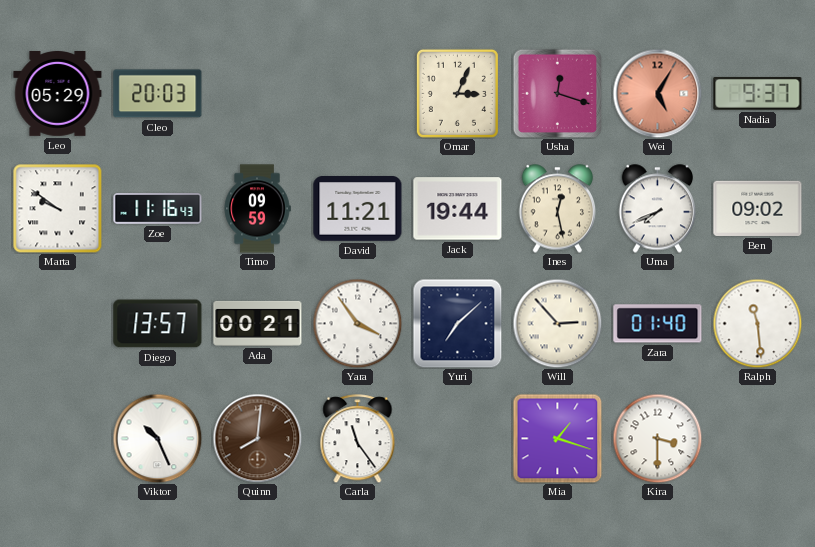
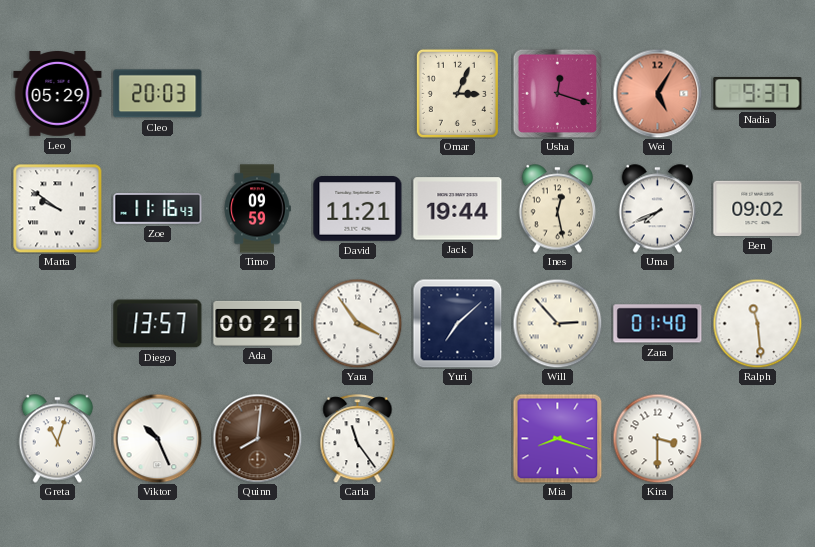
Greta: none -> 11:03 (58, 439)
Mia: 1:18 -> 8:18 (557, 438)
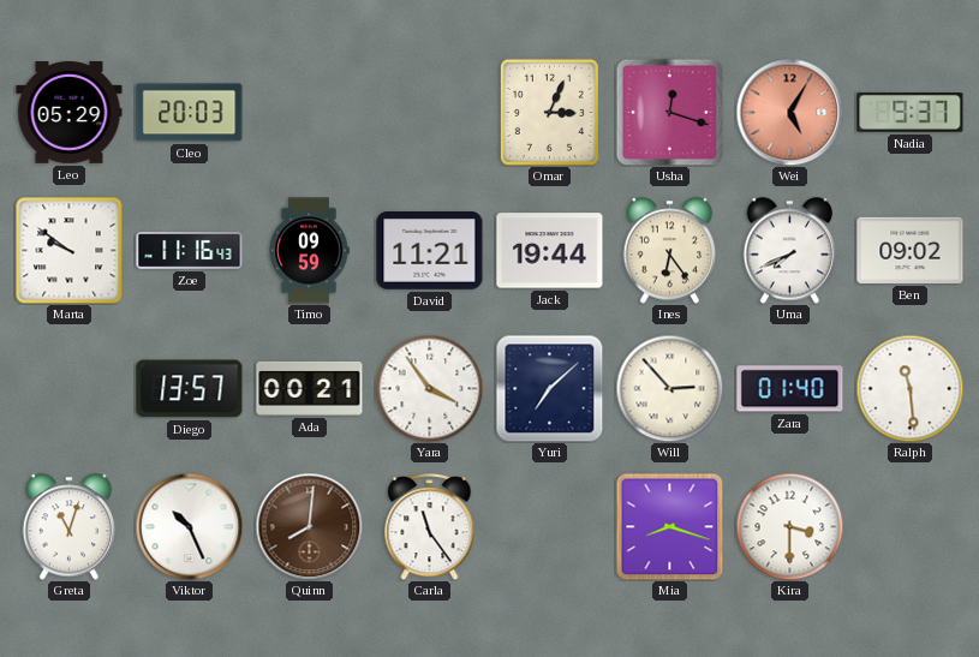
Ines: 12:28 -> 6:24 (670, 251)
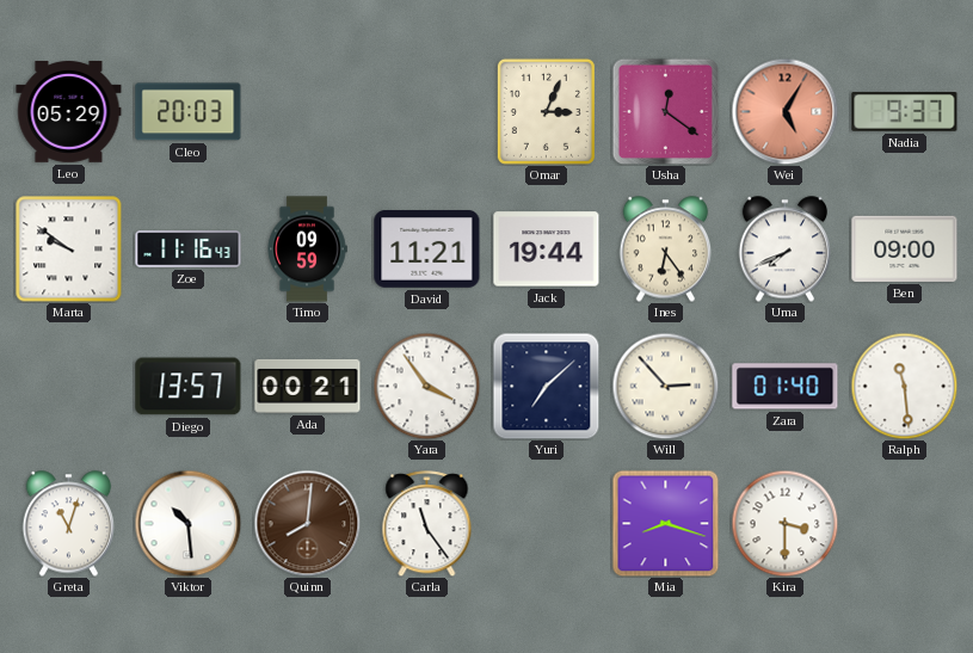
Usha: 12:18 -> 12:21 (665, 111)
Ben: 09:02 -> 09:00 (905, 248)
Viktor: 10:26 -> 10:29 (187, 523)
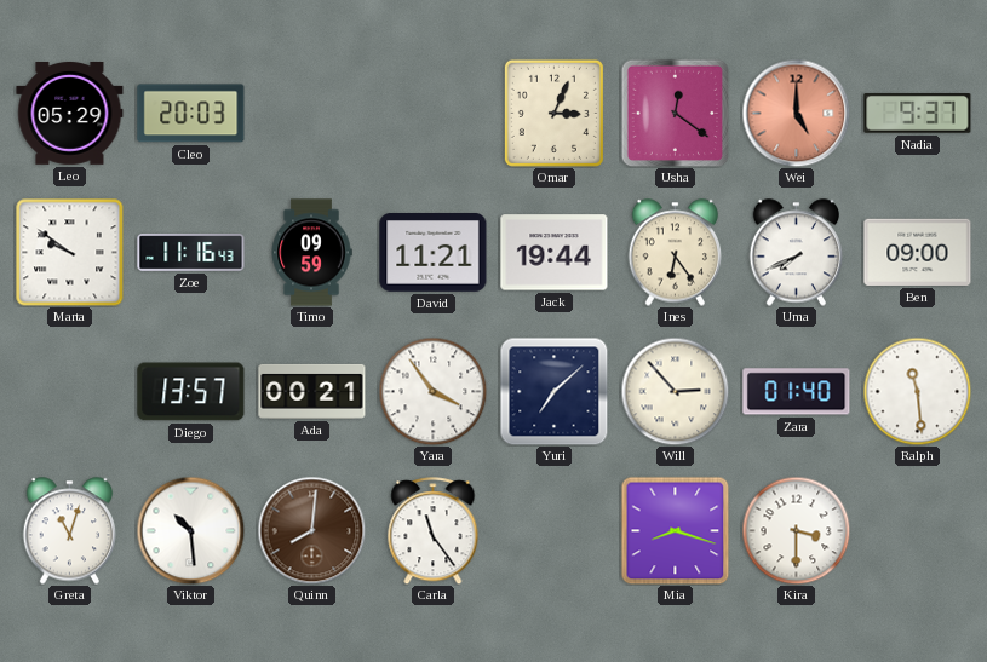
Wei: 5:05 -> 5:00 (796, 113)
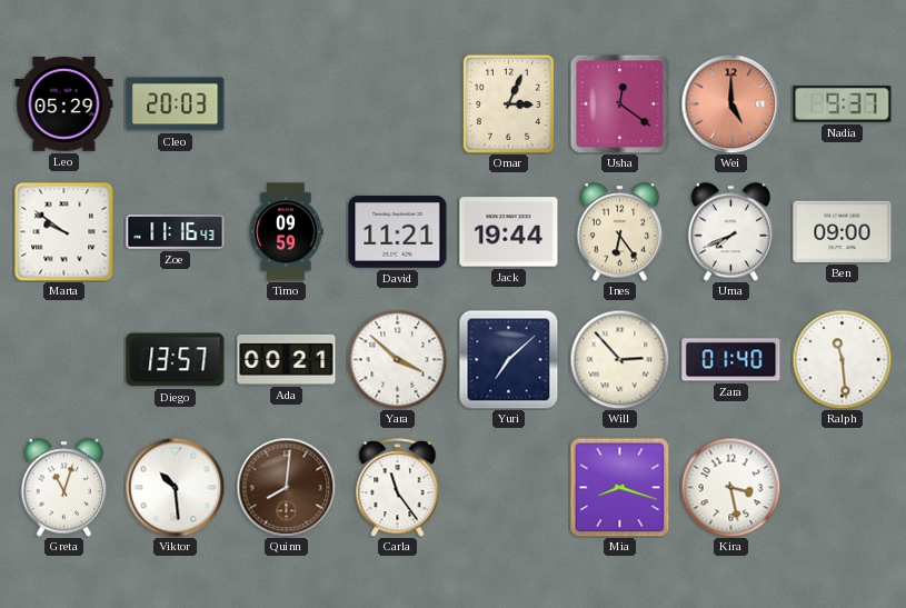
Yara: 3:54 -> 3:52 (397, 359)
Kira: 3:30 -> 3:28 (730, 487)
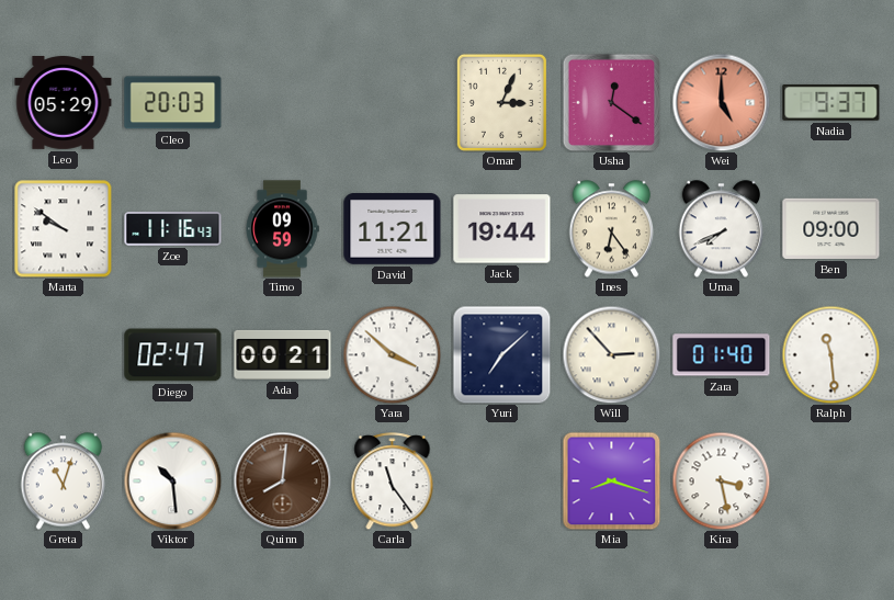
Diego: 13:57 -> 02:47 (173, 355)
